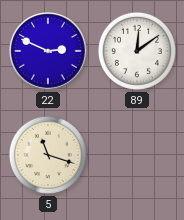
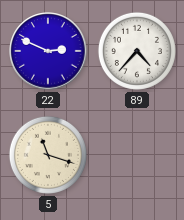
89: 12:09 -> 4:37 (137, 51)
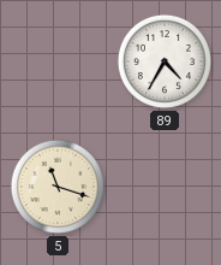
22: 2:49 -> none (48, 51)
89: 4:37 -> 4:35 (165, 61)
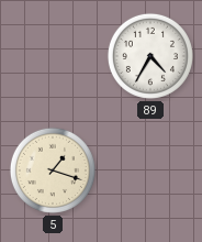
5: 11:18 -> 1:18 (53, 170)
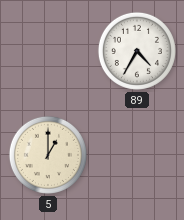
5: 1:18 -> 1:00 (48, 155)
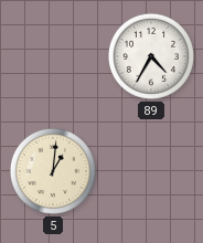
5: 1:00 -> 1:01 (53, 171)
